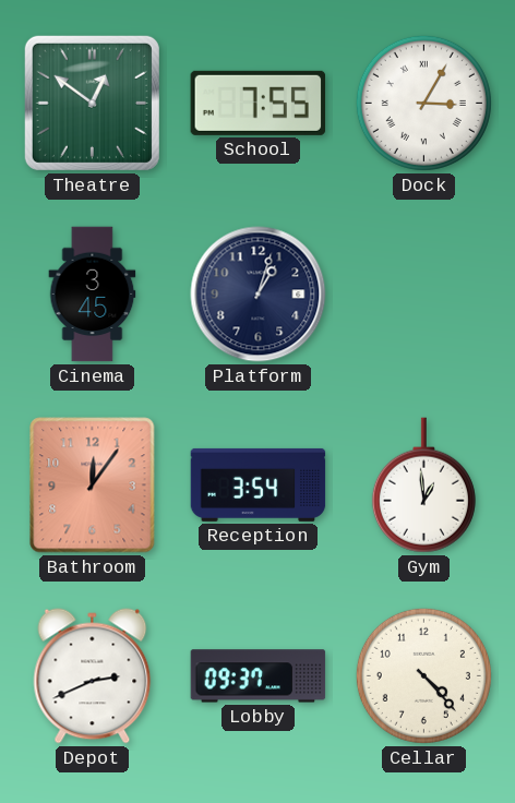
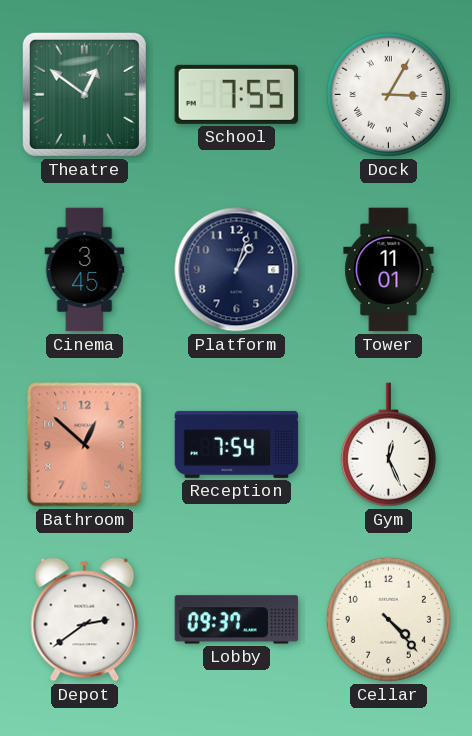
Tower: none -> 11:01 (389, 270)
Bathroom: 12:06 -> 12:52 (85, 445)
Reception: 3:54 -> 7:54 (237, 444)
Gym: 12:59 -> 12:26 (388, 445)
Depot: 2:41 -> 2:39 (85, 620)
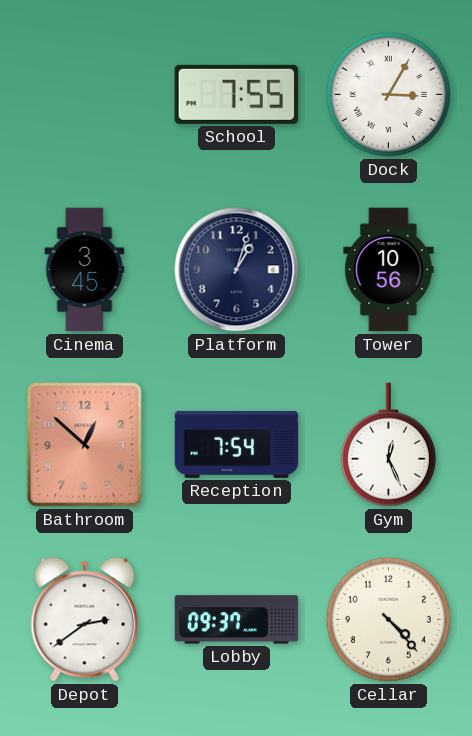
Theatre: 12:51 -> none (84, 94)
Tower: 11:01 -> 10:56 (389, 270)
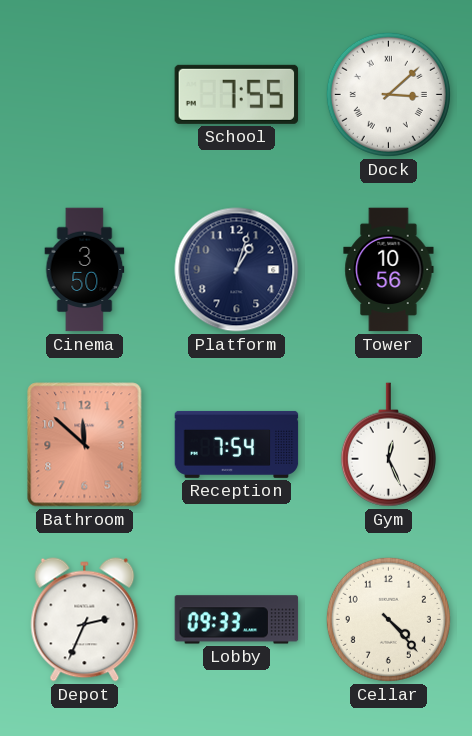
Dock: 3:05 -> 3:08 (388, 94)
Cinema: 3:45 -> 3:50 (85, 270)
Bathroom: 12:52 -> 11:52 (85, 445)
Depot: 2:39 -> 2:34 (85, 620)
Lobby: 09:37 -> 09:33 (237, 620)
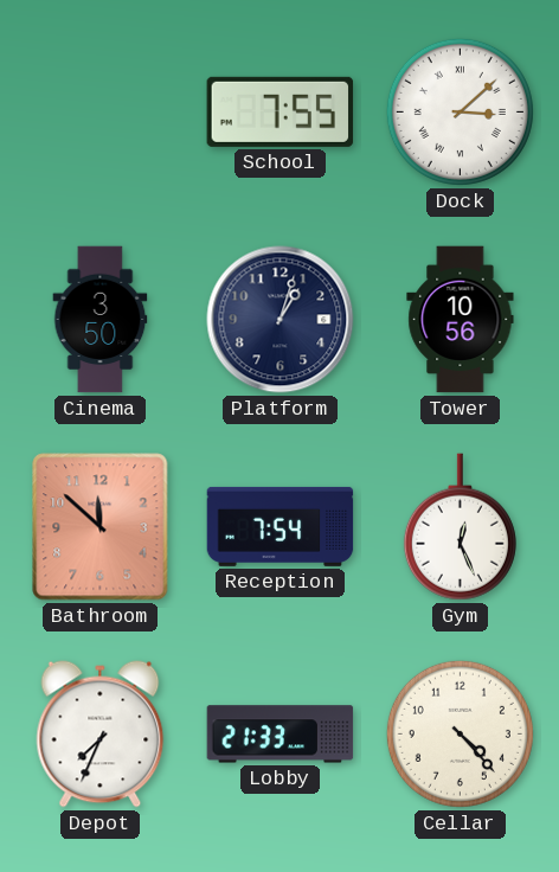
Depot: 2:34 -> 7:34 (101, 735)
Lobby: 09:33 -> 21:33 (281, 735)
